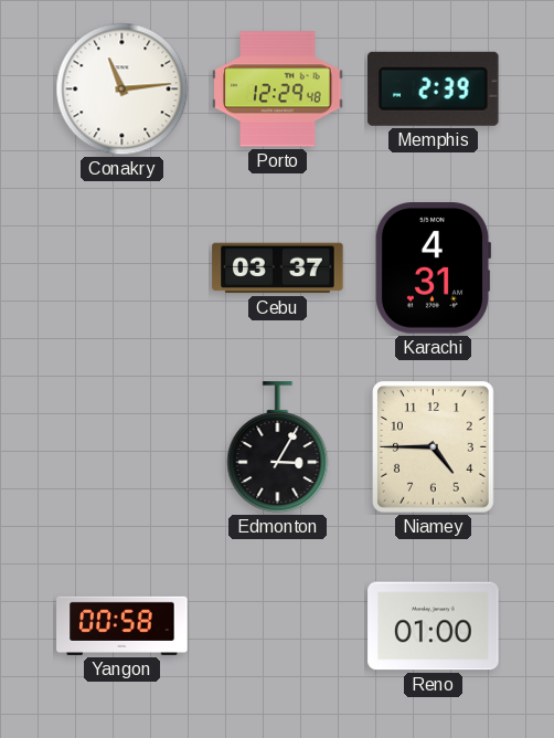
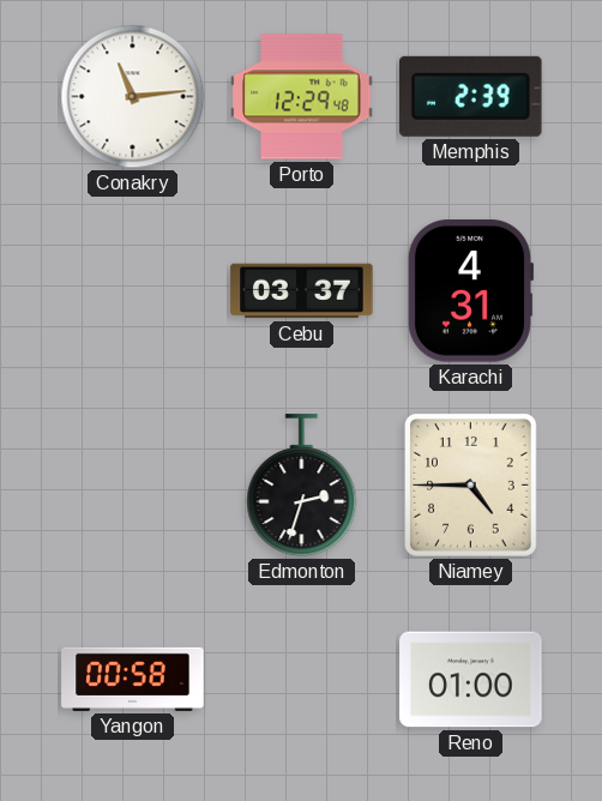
Edmonton: 3:05 -> 2:33 (302, 486)
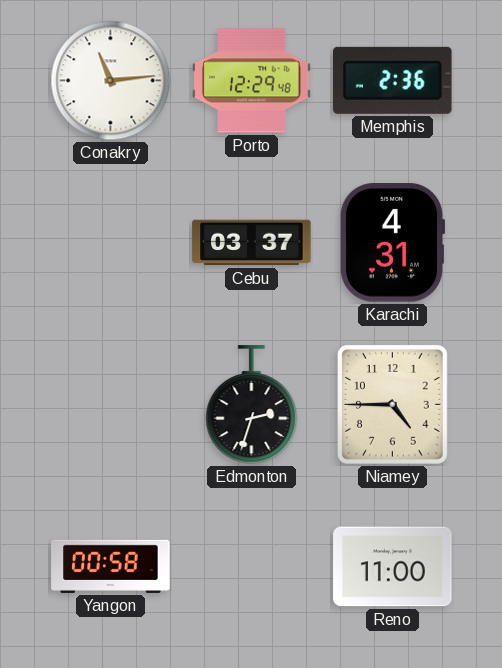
Memphis: 2:39 -> 2:36 (393, 80)
Reno: 01:00 -> 11:00 (393, 567)
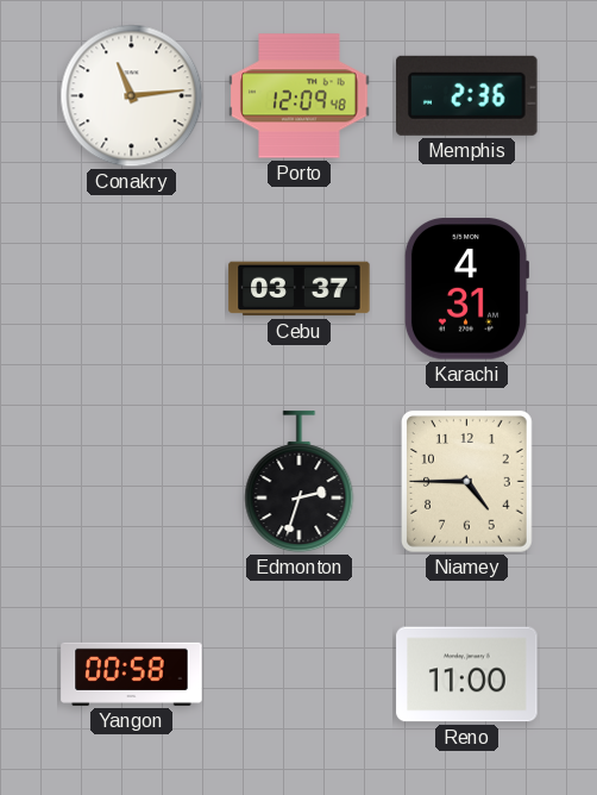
Porto: 12:29 -> 12:09 (300, 96)
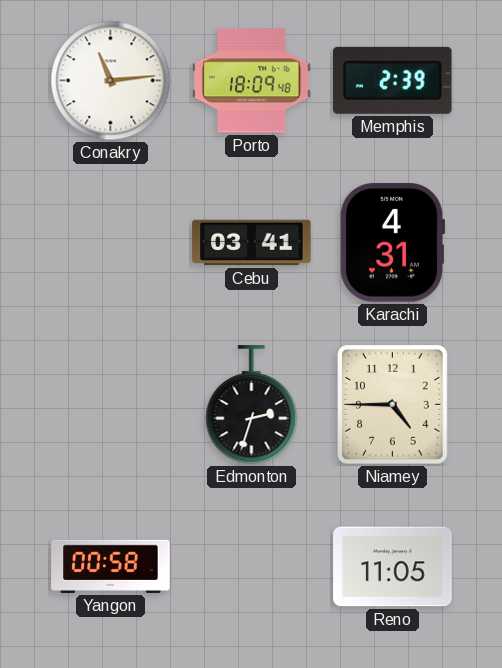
Porto: 12:09 -> 18:09 (252, 81)
Memphis: 2:36 -> 2:39 (393, 80)
Cebu: 03:37 -> 03:41 (252, 243)
Reno: 11:00 -> 11:05 (393, 567)
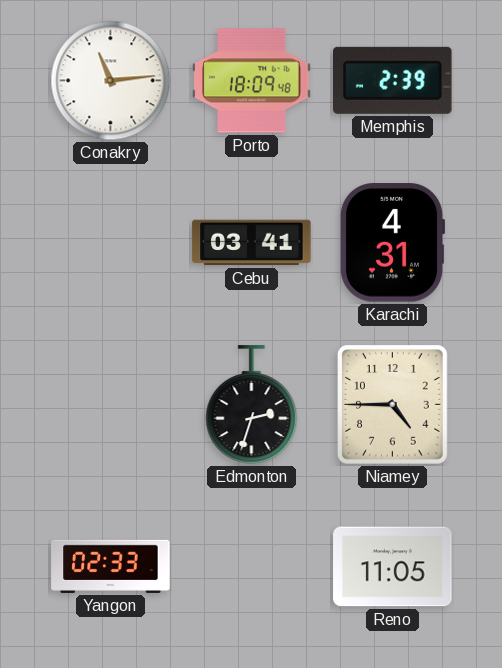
Yangon: 00:58 -> 02:33 (111, 566)
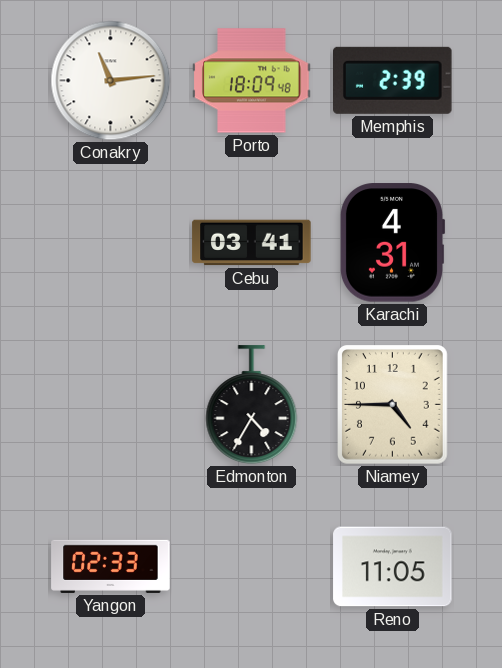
Edmonton: 2:33 -> 4:35 (252, 405)
